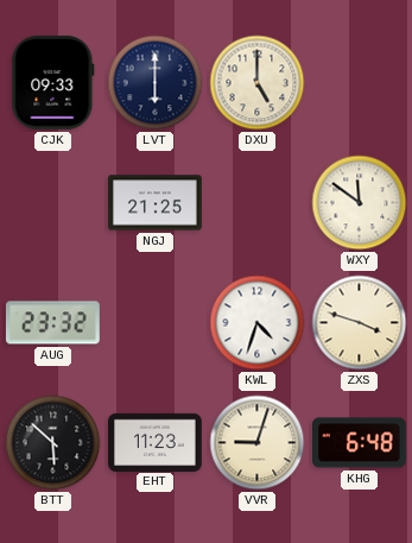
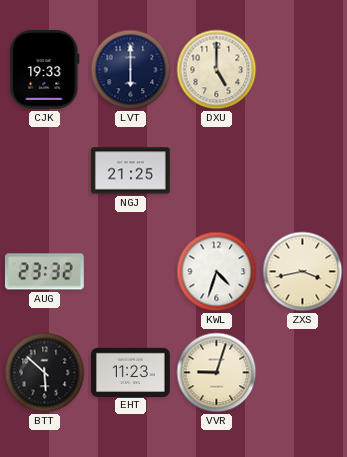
CJK: 09:33 -> 19:33 (45, 69)
WXY: 11:51 -> none (360, 203)
ZXS: 3:48 -> 3:43 (303, 272)
KHG: 6:48 -> none (360, 443)
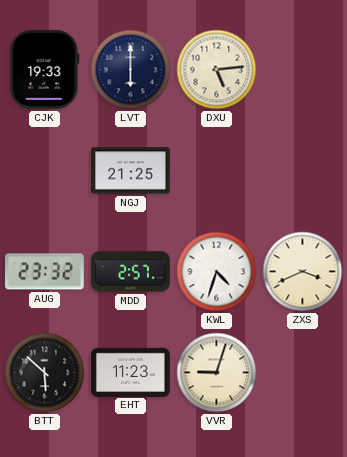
DXU: 5:00 -> 5:14 (217, 70)
MDD: none -> 2:57 (131, 272)
ZXS: 3:43 -> 3:41 (303, 272)
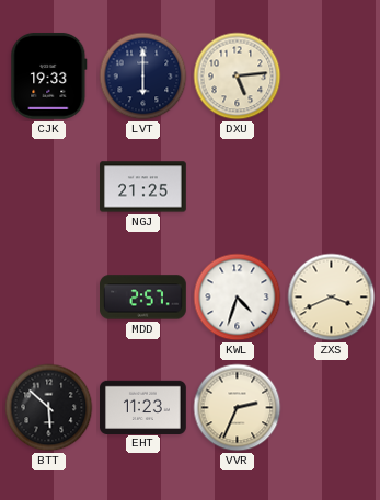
AUG: 23:32 -> none (44, 272)
VVR: 9:03 -> 2:34 (238, 408)
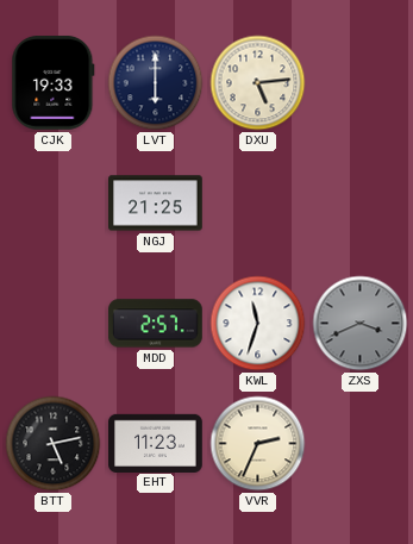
KWL: 4:33 -> 11:33 (258, 324)
ZXS dial: cream -> grey (361, 324)
BTT: 5:52 -> 5:13 (54, 444)
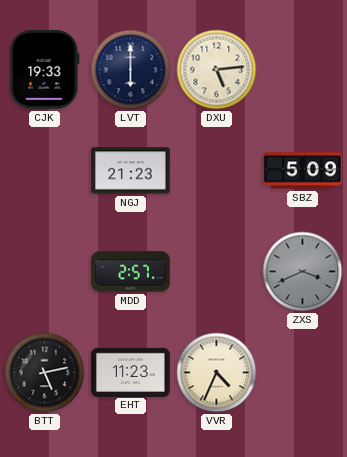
NGJ: 21:25 -> 21:23 (131, 171)
SBZ: none -> 5:09 (303, 171)
KWL: 11:33 -> none (258, 324)
VVR: 2:34 -> 4:34 (217, 373)
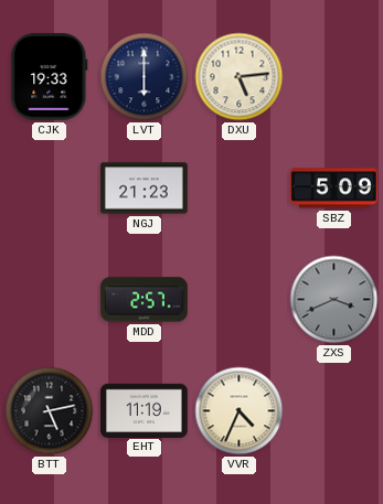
EHT: 11:23 -> 11:19 (145, 410)
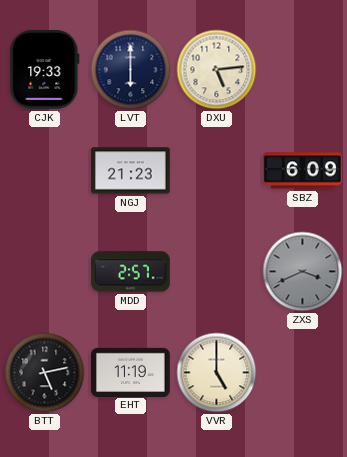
SBZ: 5:09 -> 6:09 (303, 171)
VVR: 4:34 -> 5:00 (217, 373)
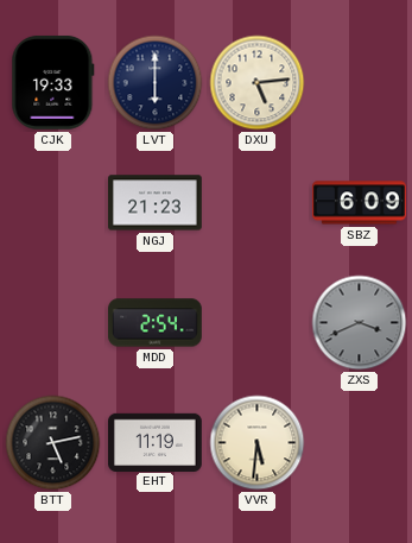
MDD: 2:57 -> 2:54 (156, 323)
VVR: 5:00 -> 5:31 (258, 443)
